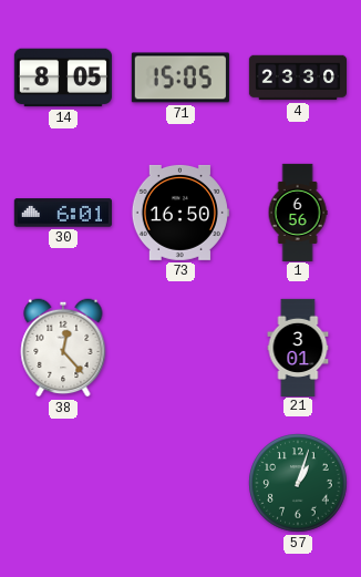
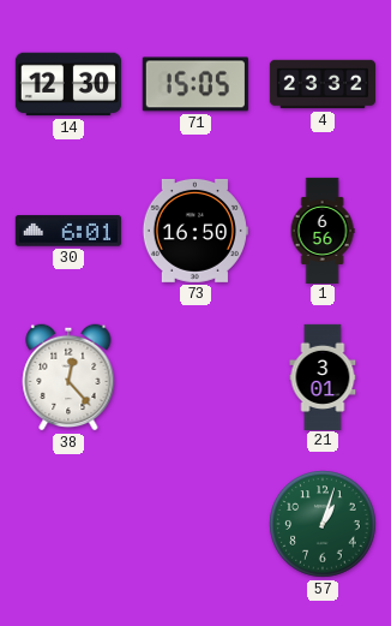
14: 8:05 -> 12:30 (68, 84)
4: 23:30 -> 23:32 (321, 84)
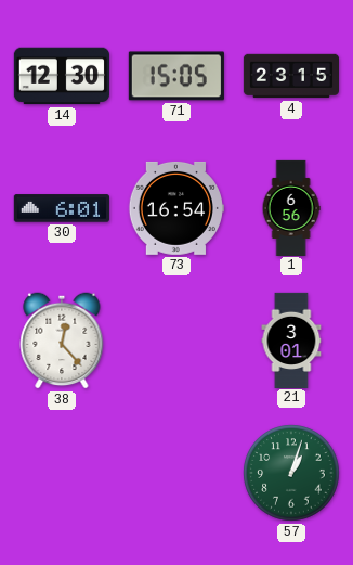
4: 23:32 -> 23:15 (290, 76)
73: 16:50 -> 16:54 (176, 208)
